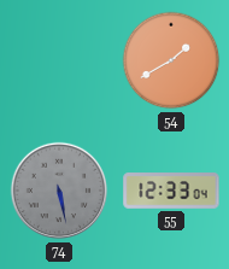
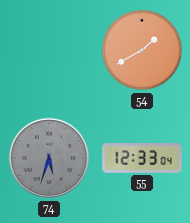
74: 5:28 -> 5:33 (49, 158)
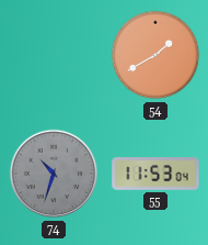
74: 5:33 -> 10:33 (54, 174)
55: 12:33 -> 11:53 (155, 174)
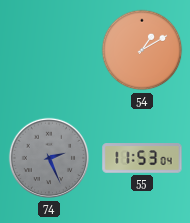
54: 1:40 -> 1:10 (142, 50)
74: 10:33 -> 2:26 (49, 158)
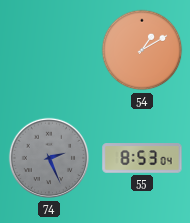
55: 11:53 -> 8:53 (142, 158)
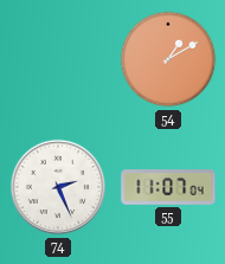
74 dial: grey -> white (58, 187)
55: 8:53 -> 11:07 (168, 187)
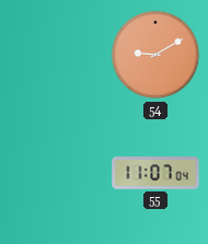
54: 1:10 -> 9:10 (155, 55)
74: 2:26 -> none (58, 187)
